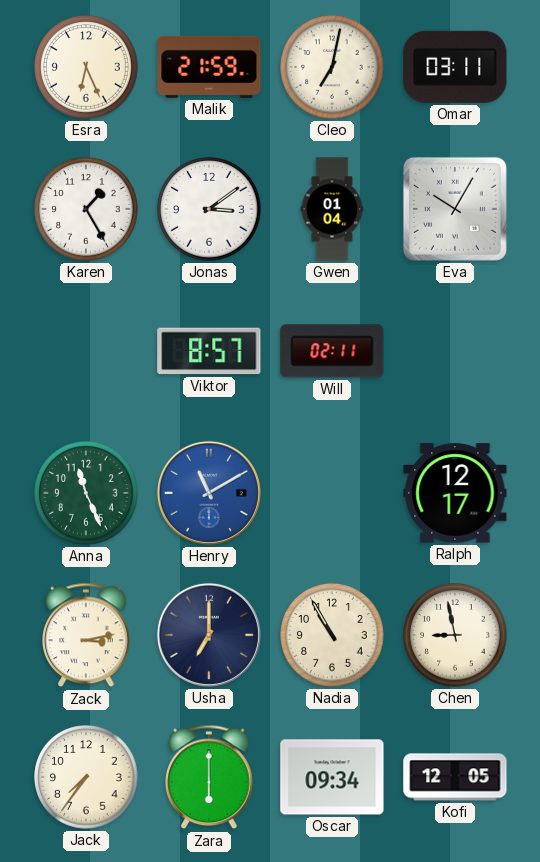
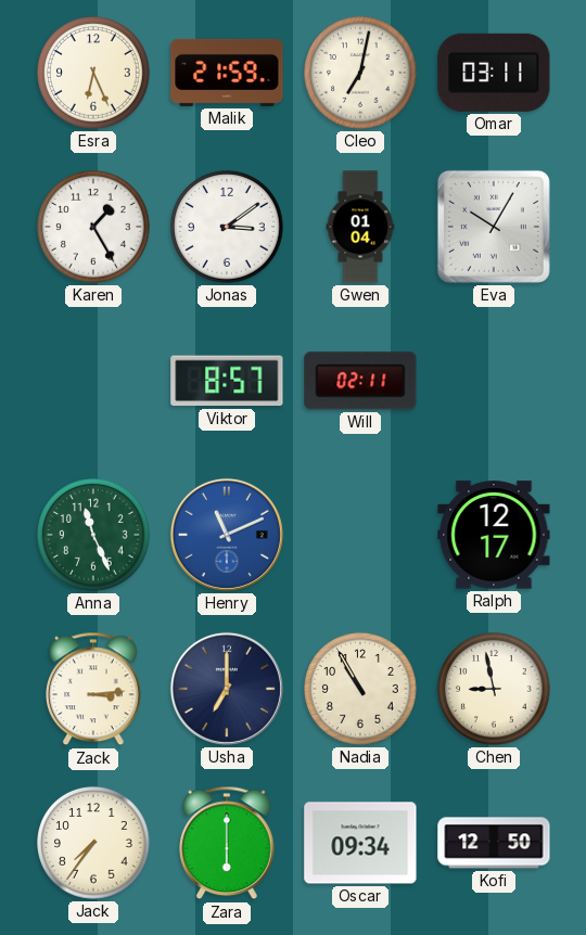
Henry: 11:10 -> 11:11 (227, 535)
Zack: 3:13 -> 3:14 (93, 689)
Kofi: 12:05 -> 12:50 (494, 843)
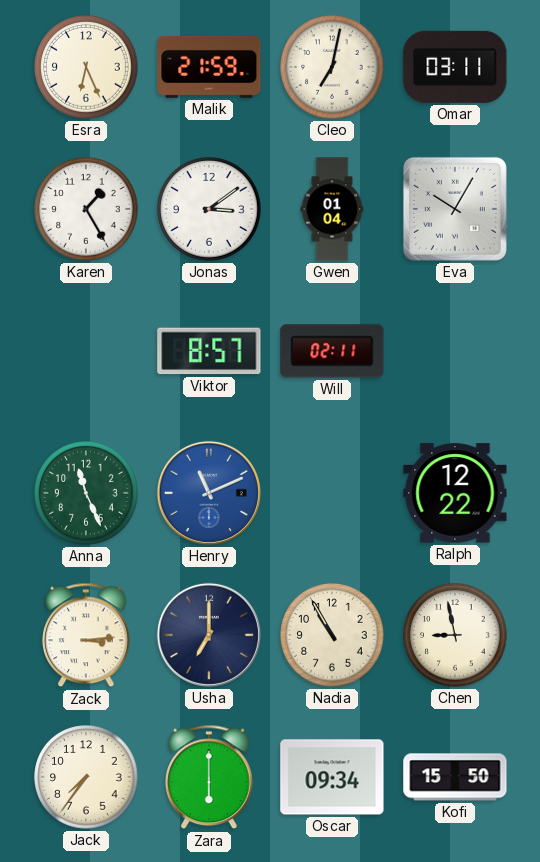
Ralph: 12:17 -> 12:22 (455, 493)
Kofi: 12:50 -> 15:50 (455, 777)
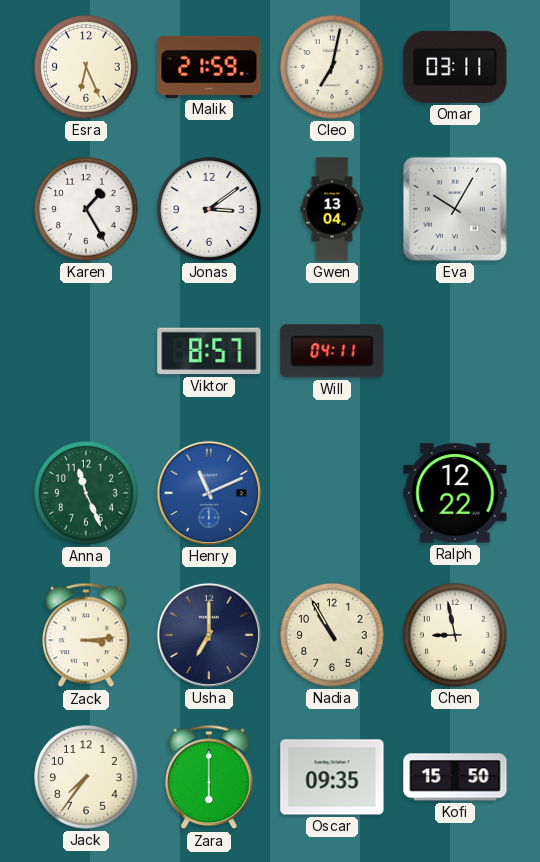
Gwen: 01:04 -> 13:04 (332, 209)
Will: 02:11 -> 04:11 (332, 351)
Oscar: 09:34 -> 09:35 (332, 777)
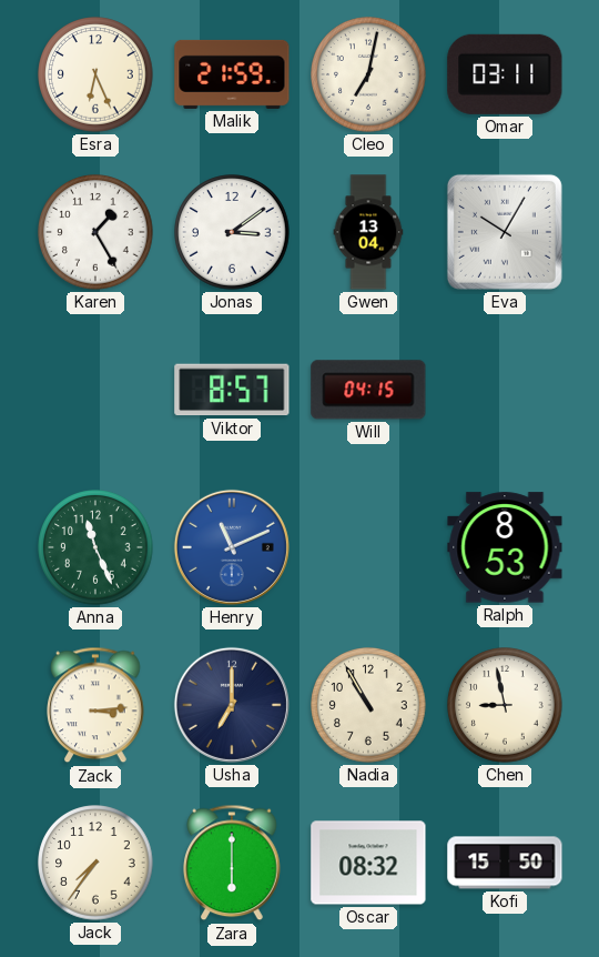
Will: 04:11 -> 04:15 (368, 390)
Ralph: 12:22 -> 8:53 (505, 547)
Oscar: 09:35 -> 08:32 (368, 863)
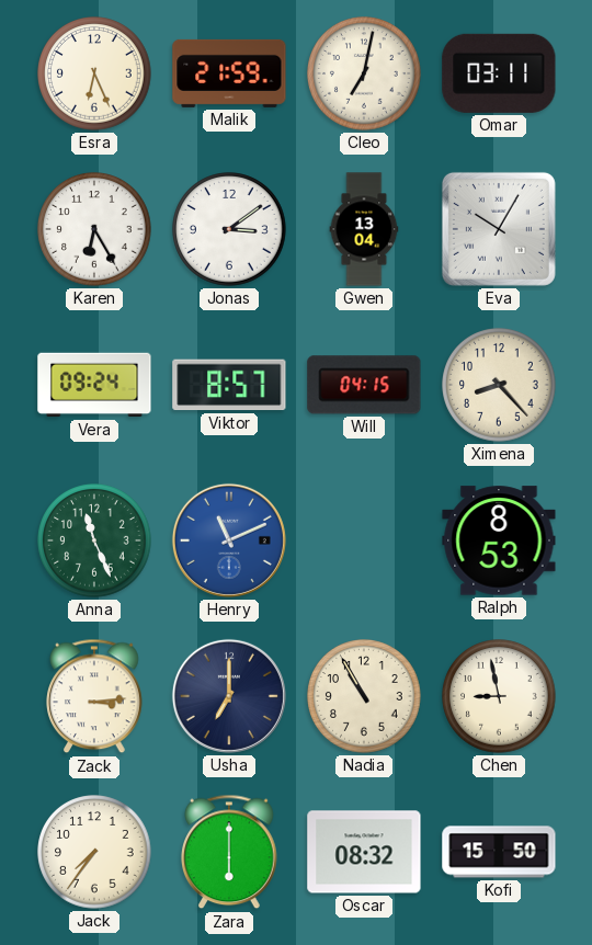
Karen: 1:25 -> 6:25 (94, 229)
Vera: none -> 09:24 (94, 385)
Ximena: none -> 8:23 (499, 385)
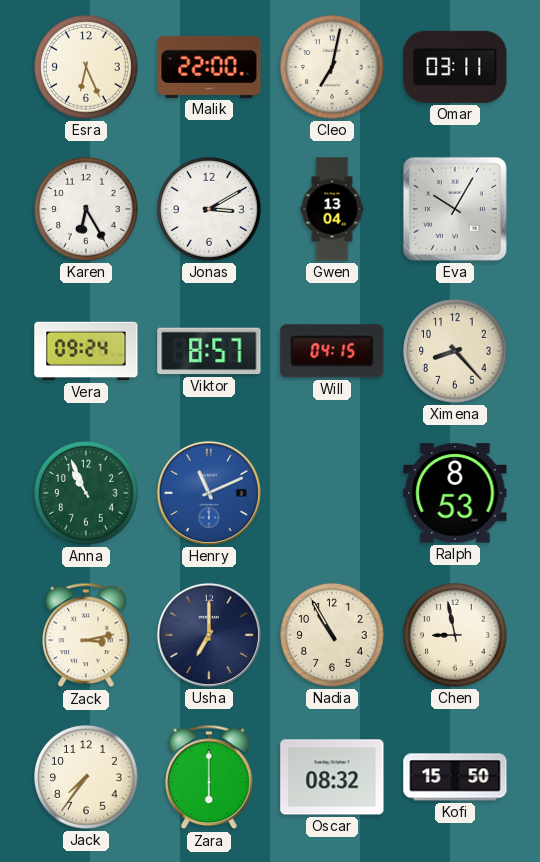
Malik: 21:59 -> 22:00 (209, 67)
Jonas: 3:09 -> 3:10 (209, 209)
Anna: 11:26 -> 10:56 (86, 493)
Zack: 3:14 -> 3:13 (86, 635)
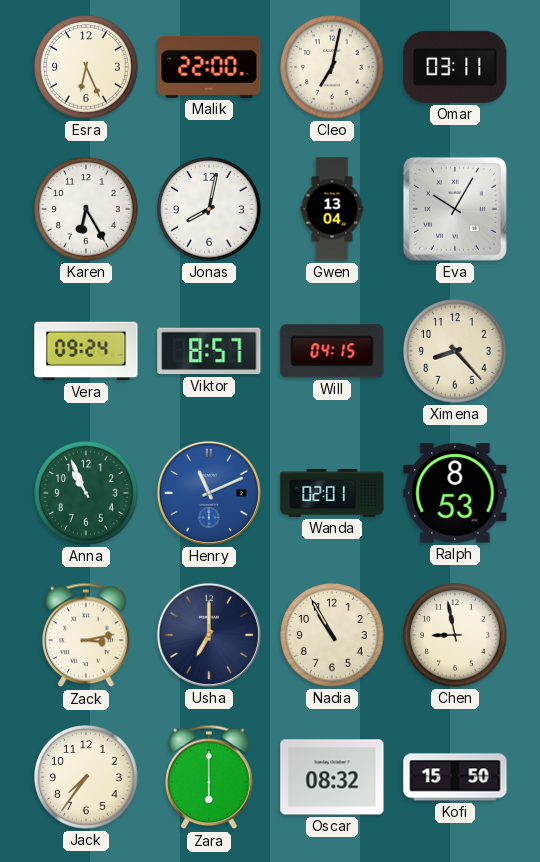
Jonas: 3:10 -> 8:02 (209, 209)
Wanda: none -> 02:01 (332, 493)
